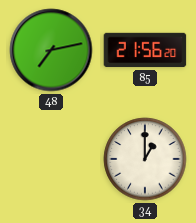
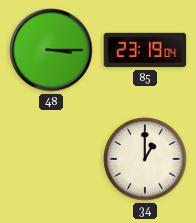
48: 7:13 -> 3:15 (51, 50)
85: 21:56 -> 23:19 (145, 50)
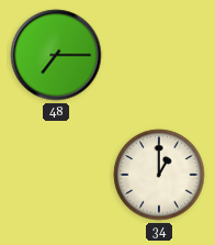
48: 3:15 -> 7:15 (56, 55)
85: 23:19 -> none (145, 50)
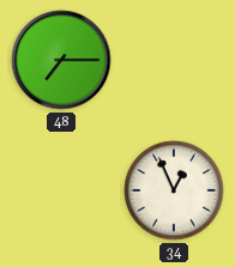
34: 1:00 -> 12:56 (174, 190)
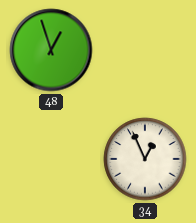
48: 7:15 -> 12:57 (51, 50)
